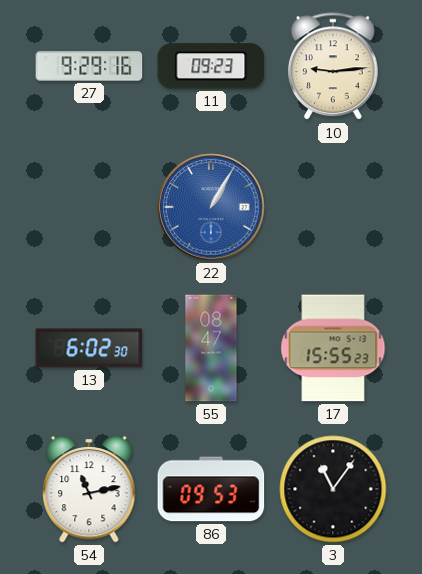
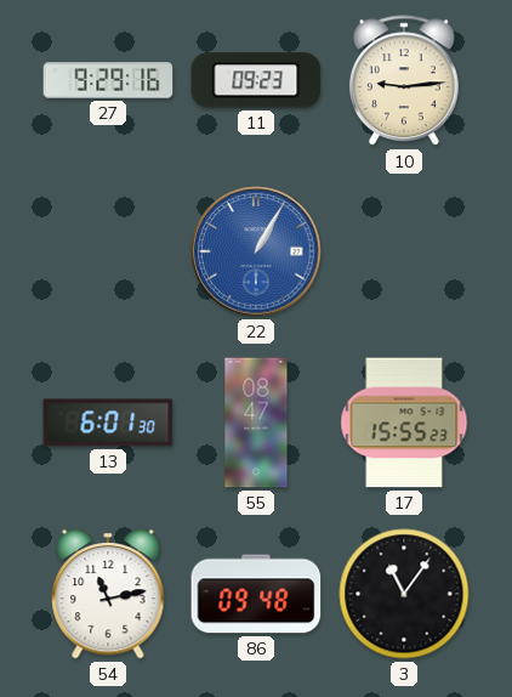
13: 6:02 -> 6:01 (108, 423)
86: 09:53 -> 09:48 (256, 594)
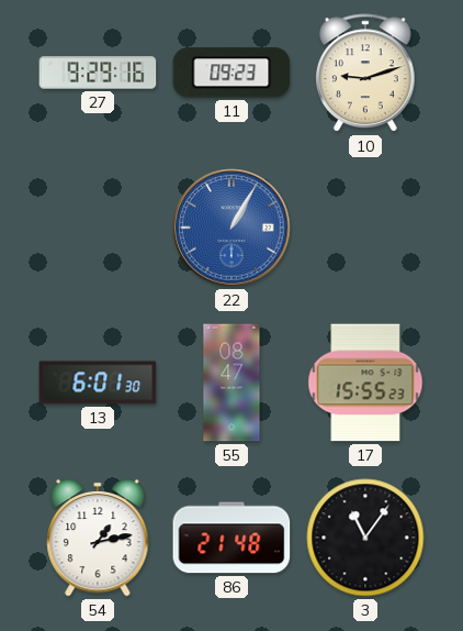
10: 9:14 -> 9:12 (365, 74)
54: 11:13 -> 1:13 (98, 538)
86: 09:48 -> 21:48 (231, 538)
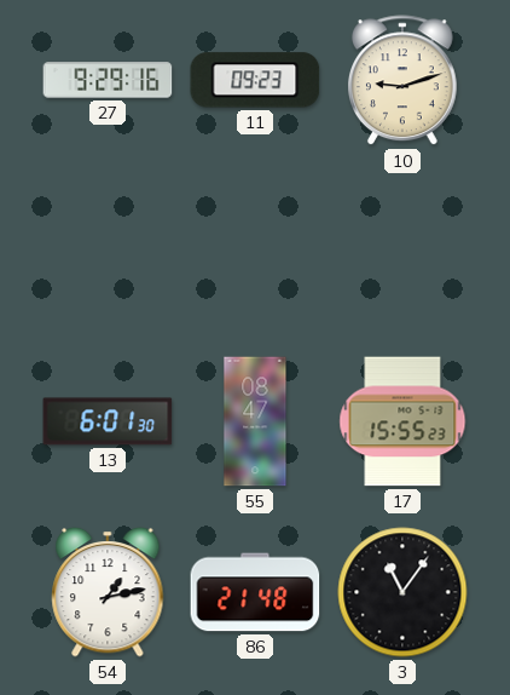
22: 1:05 -> none (231, 228)
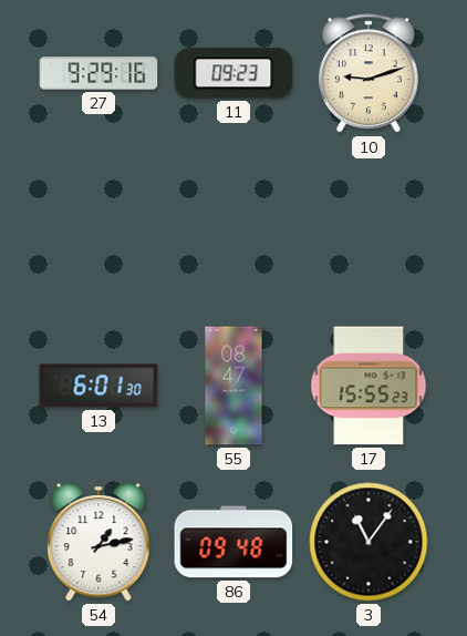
86: 21:48 -> 09:48 (233, 542)
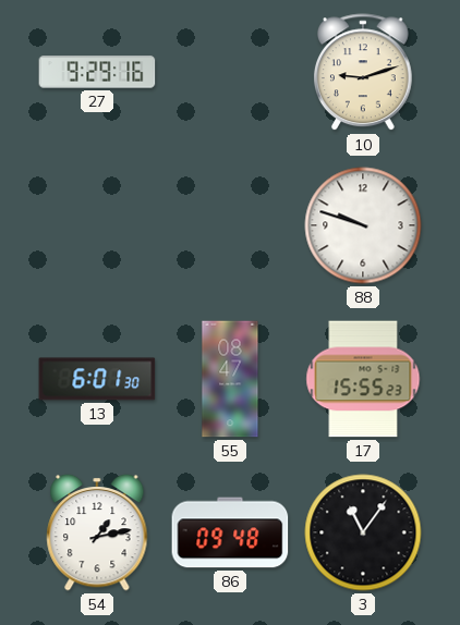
11: 09:23 -> none (233, 73)
88: none -> 9:48 (363, 225)
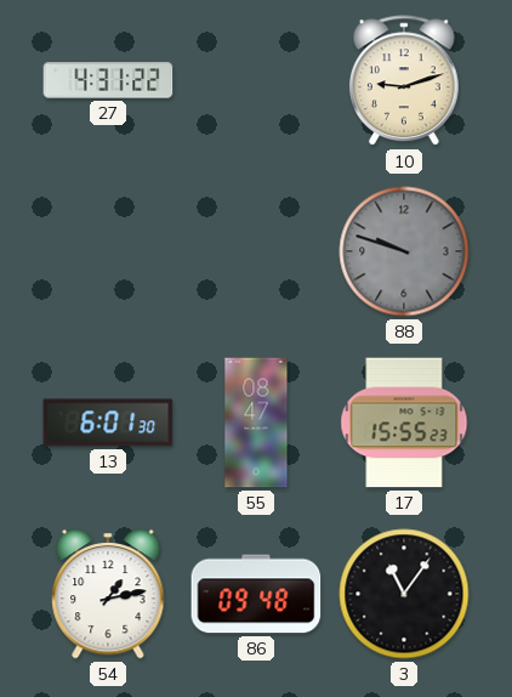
27: 9:29 -> 4:31 (108, 80)
88 dial: white -> grey (404, 251)
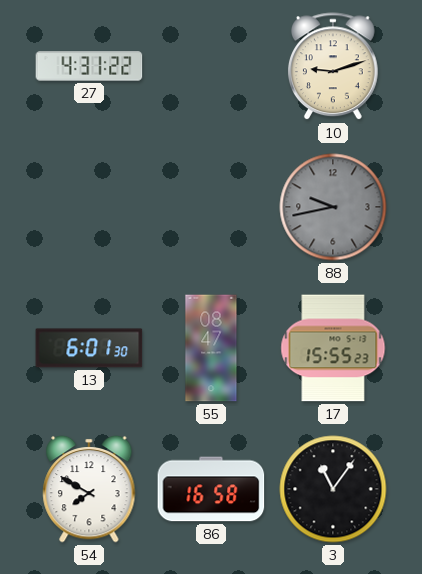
88: 9:48 -> 9:43 (333, 207)
54: 1:13 -> 7:50 (89, 489)
86: 09:48 -> 16:58 (211, 489)
